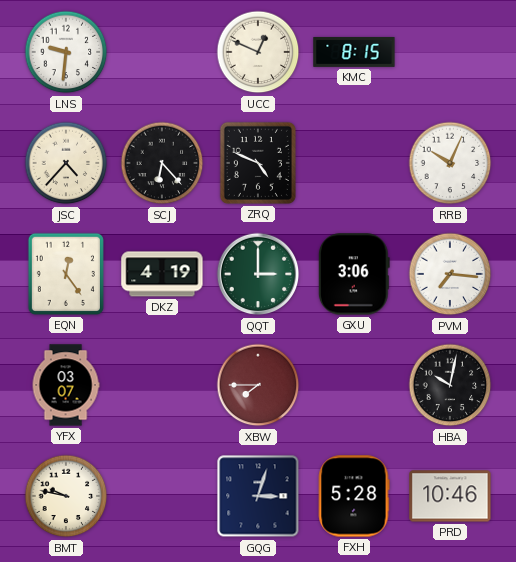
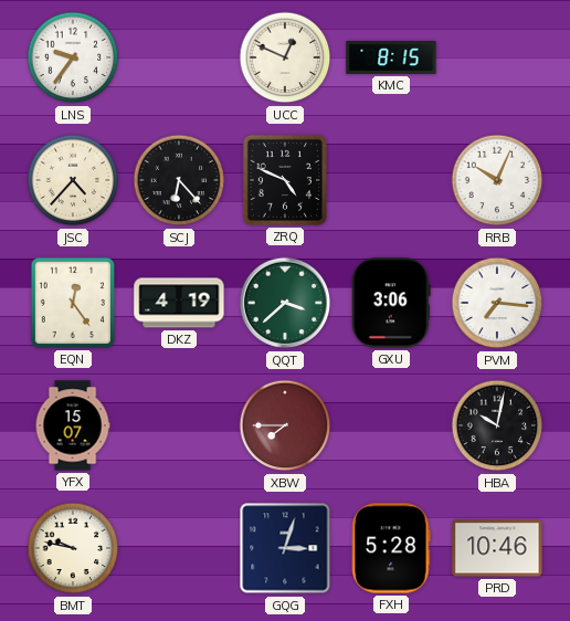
LNS: 9:31 -> 9:36 (73, 57)
QQT: 3:00 -> 3:38 (285, 303)
YFX: 03:07 -> 15:07 (73, 425)
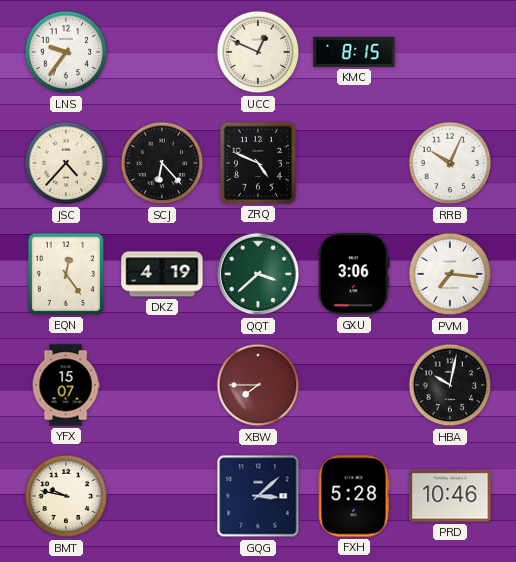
GQG: 3:03 -> 3:08 (258, 496)
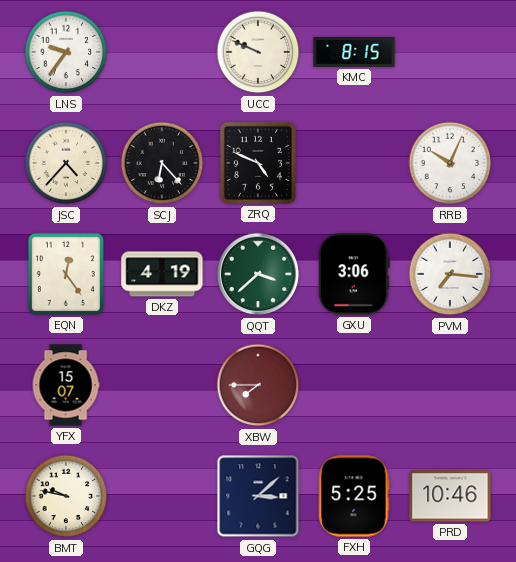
UCC: 12:49 -> 9:49 (258, 52)
HBA: 10:02 -> none (450, 385)
FXH: 5:28 -> 5:25 (354, 496)
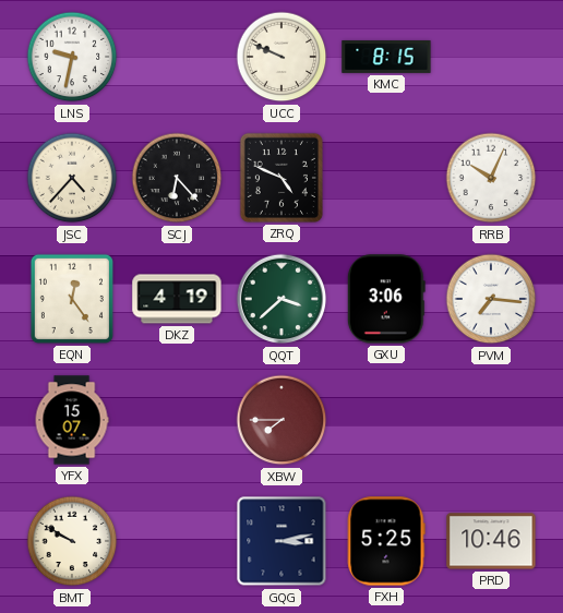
LNS: 9:36 -> 9:32 (72, 57)
BMT: 9:47 -> 9:50 (72, 541)
GQG: 3:08 -> 3:13 (281, 541)
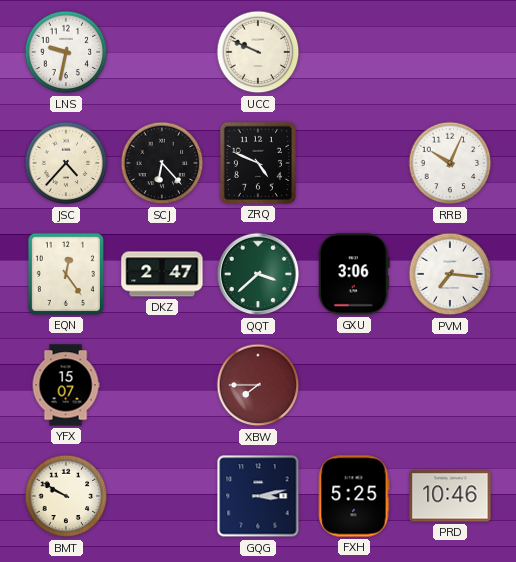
KMC: 8:15 -> none (386, 57)
DKZ: 4:19 -> 2:47 (162, 274)
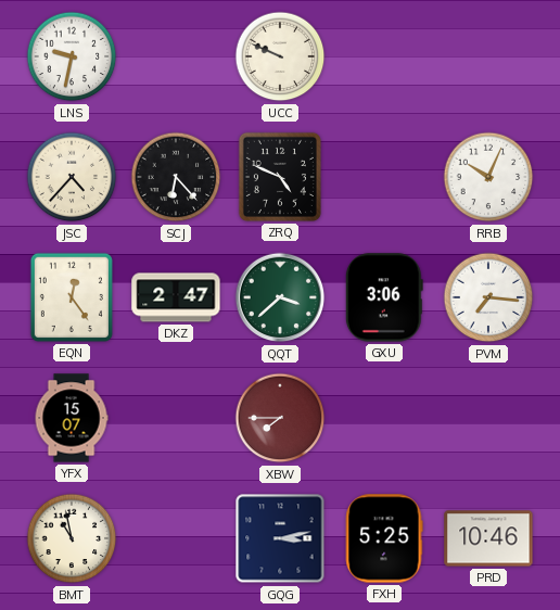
BMT: 9:50 -> 10:58 (72, 538)
